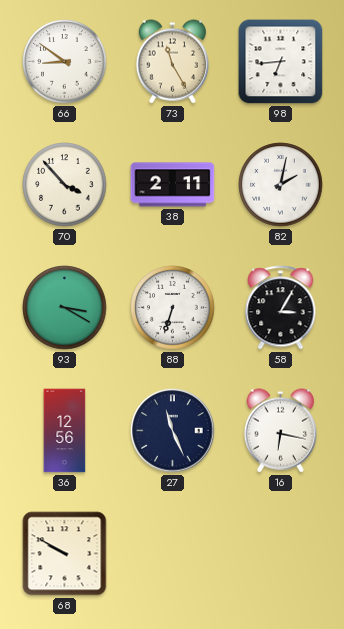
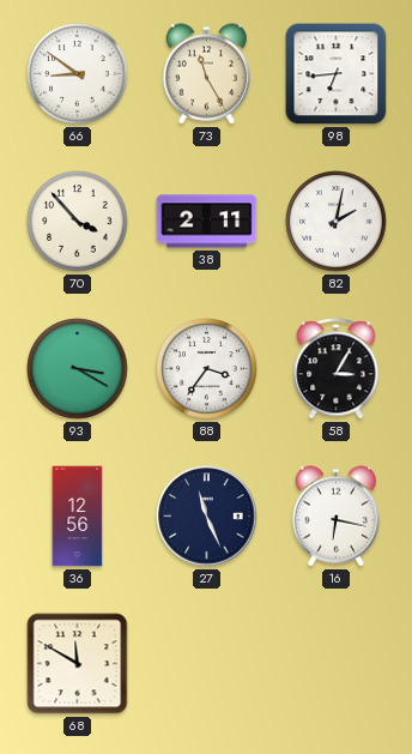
88: 6:33 -> 3:36 (207, 369)
68: 9:50 -> 11:50 (78, 664)
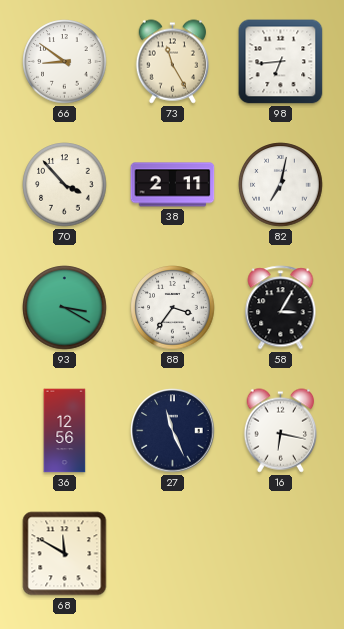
82: 2:02 -> 7:02 (281, 185)
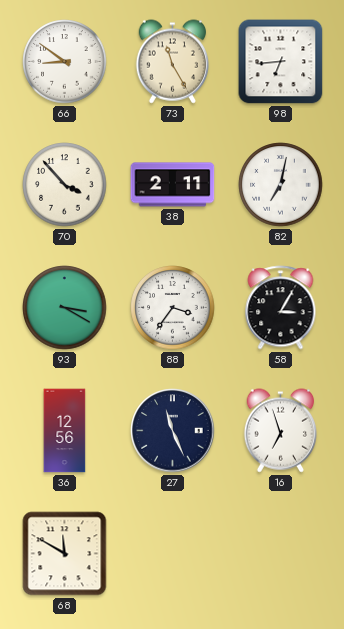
16: 6:17 -> 6:57 (280, 431)
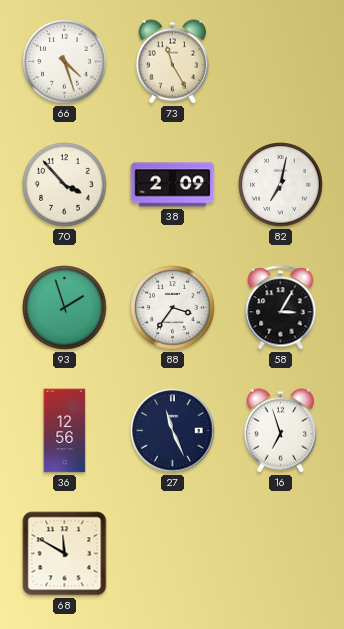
66: 8:51 -> 4:27 (65, 62)
98: 6:44 -> none (281, 62)
38: 2:11 -> 2:09 (173, 185)
93: 3:20 -> 1:57 (65, 308)
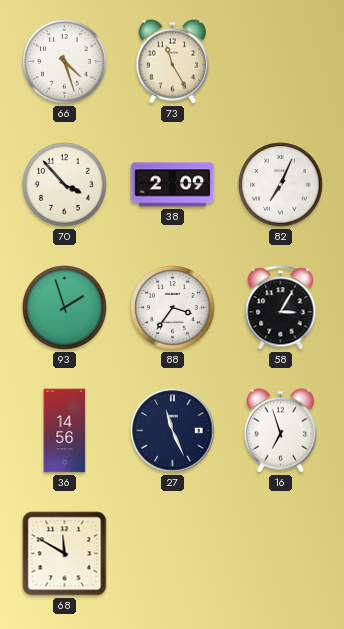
82: 7:02 -> 7:04 (281, 185)
36: 12:56 -> 14:56 (65, 431)
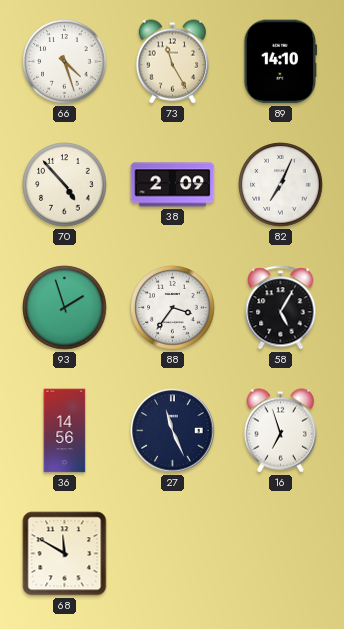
89: none -> 14:10 (281, 62)
70: 3:53 -> 4:53 (65, 185)
58: 3:05 -> 5:05 (281, 308)
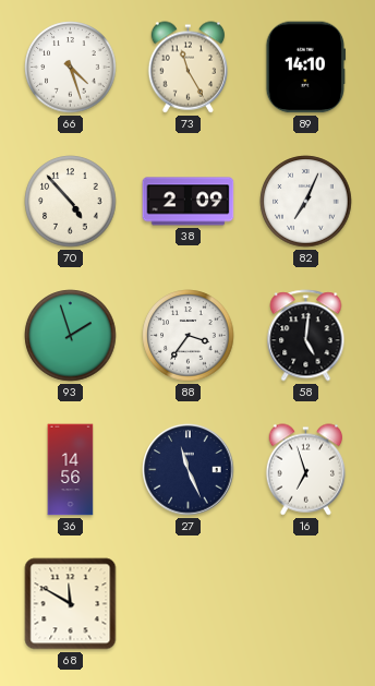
58: 5:05 -> 5:01 (306, 336)
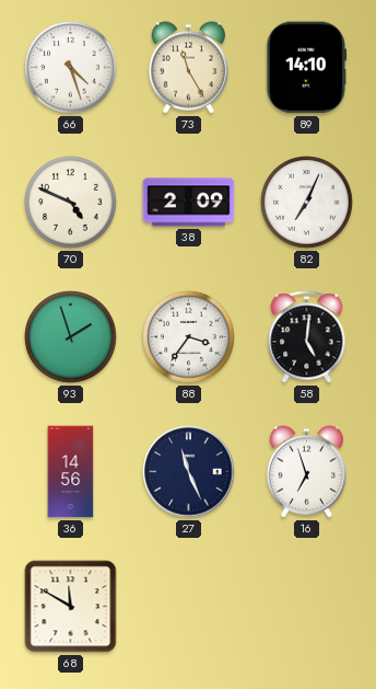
70: 4:53 -> 4:49 (71, 203)
